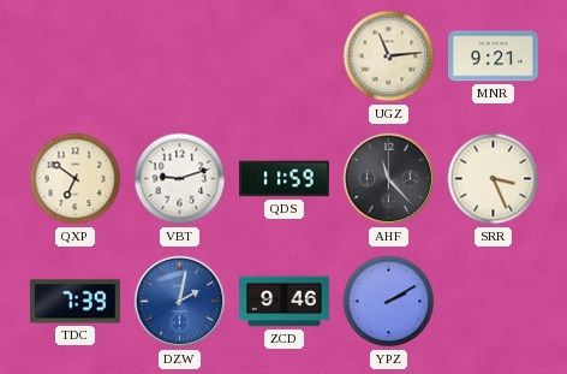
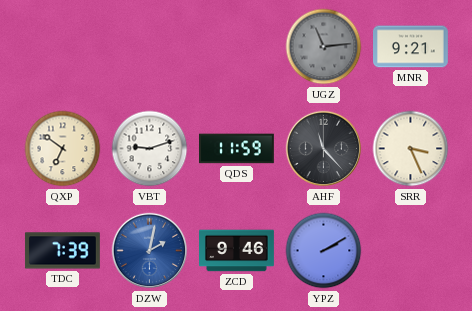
UGZ dial: cream -> grey (324, 47)
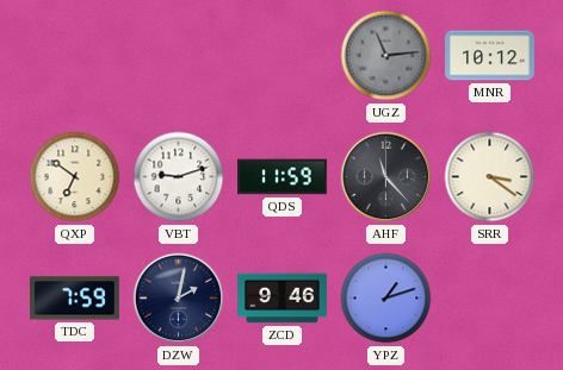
MNR: 9:21 -> 10:12 (490, 56)
SRR: 3:26 -> 3:21 (490, 177)
TDC: 7:39 -> 7:59 (74, 299)
DZW dial: blue -> navy (179, 299)
YPZ: 2:10 -> 1:12 (386, 299)
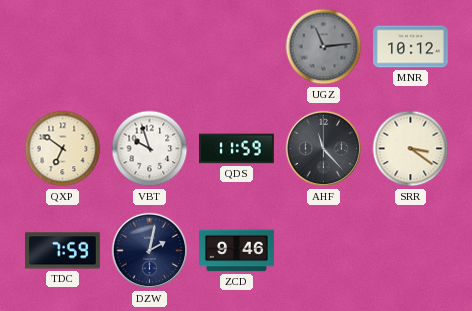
VBT: 9:12 -> 9:57 (150, 149)
YPZ: 1:12 -> none (386, 299)
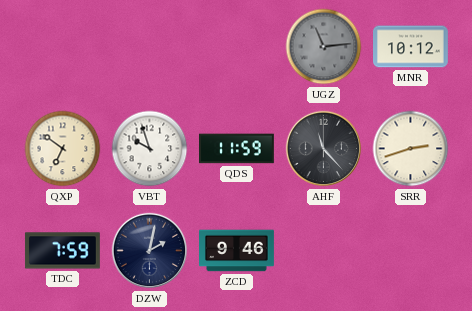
SRR: 3:21 -> 2:42 (411, 149)
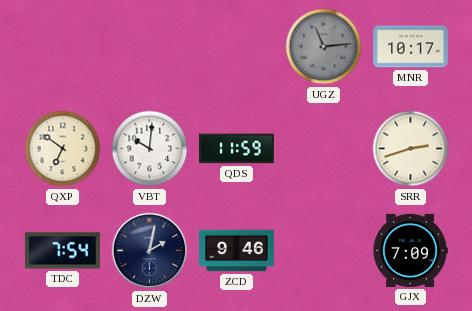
MNR: 10:12 -> 10:17 (411, 47)
VBT: 9:57 -> 10:01 (150, 149)
AHF: 11:23 -> none (324, 149)
TDC: 7:59 -> 7:54 (62, 251)
GJX: none -> 7:09 (410, 250)
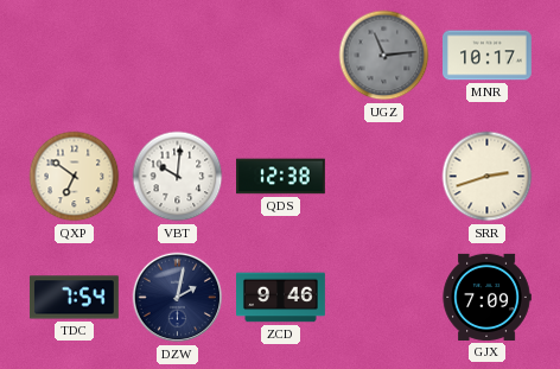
QDS: 11:59 -> 12:38 (281, 177)
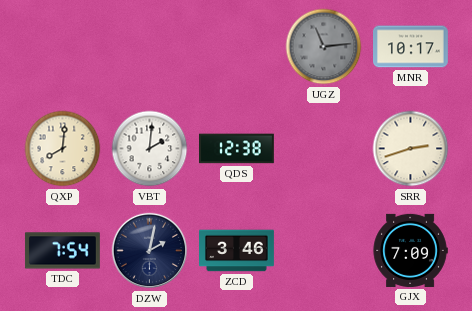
QXP: 6:51 -> 8:01 (63, 149)
VBT: 10:01 -> 2:01 (150, 149)
ZCD: 9:46 -> 3:46 (237, 251)
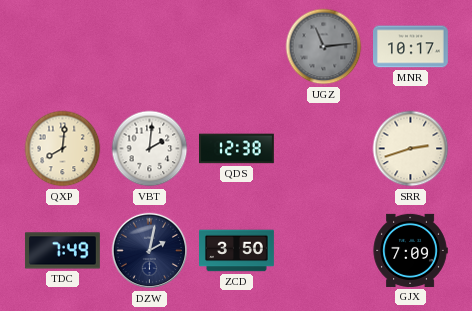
TDC: 7:54 -> 7:49 (62, 251)
ZCD: 3:46 -> 3:50 (237, 251)
